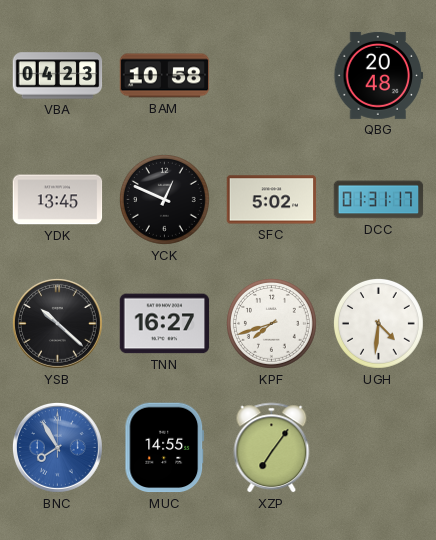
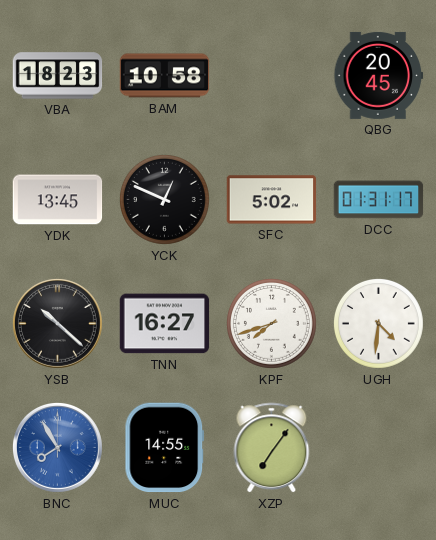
VBA: 04:23 -> 18:23 (58, 76)
QBG: 20:48 -> 20:45 (379, 75)
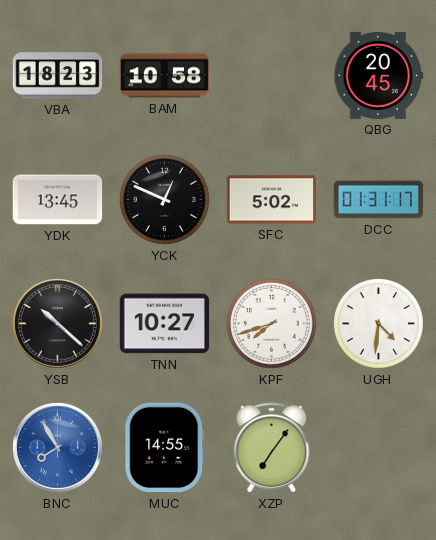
TNN: 16:27 -> 10:27 (165, 324)
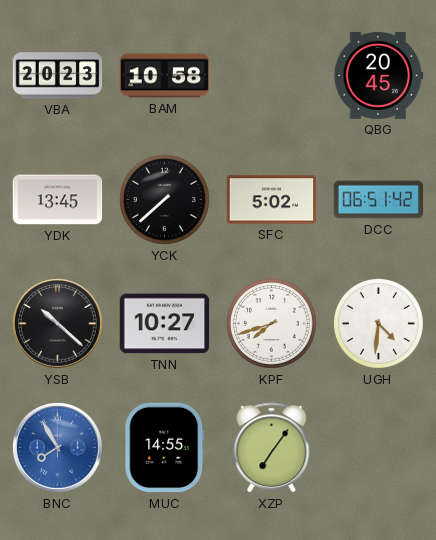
VBA: 18:23 -> 20:23 (58, 76)
YCK: 12:49 -> 7:38 (164, 199)
DCC: 01:31 -> 06:51 (379, 200)
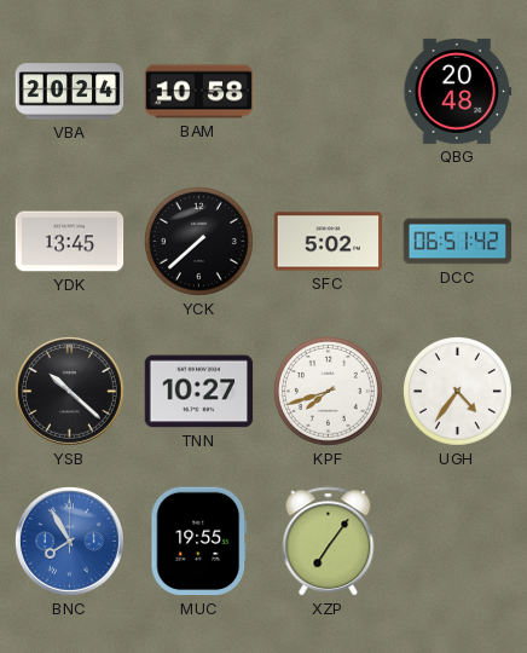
VBA: 20:23 -> 20:24 (70, 92)
QBG: 20:45 -> 20:48 (458, 91)
UGH: 4:31 -> 4:36 (457, 391)
MUC: 14:55 -> 19:55 (199, 542)
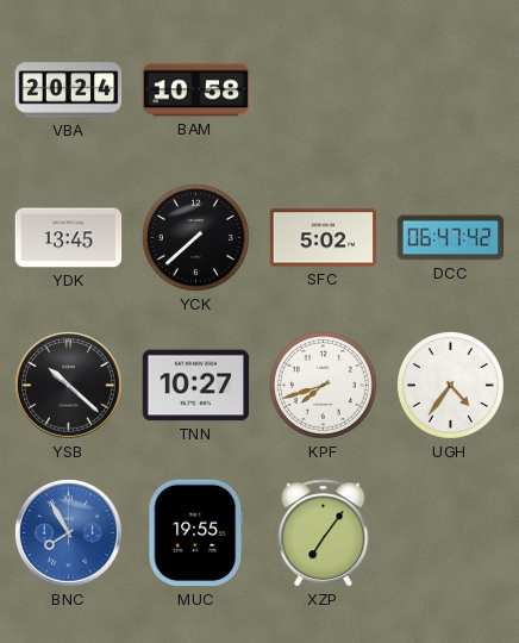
QBG: 20:48 -> none (458, 91)
DCC: 06:51 -> 06:47 (451, 238)
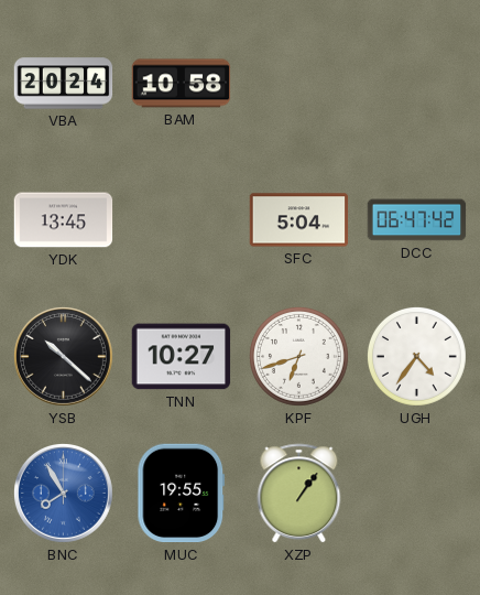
YCK: 7:38 -> none (195, 237)
SFC: 5:02 -> 5:04 (299, 220)
KPF: 7:42 -> 6:42 (298, 356)
XZP: 7:06 -> 1:06 (299, 494)
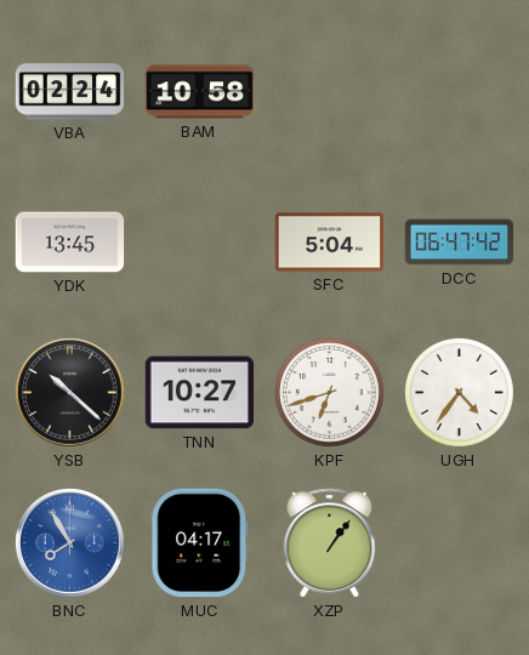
VBA: 20:24 -> 02:24 (70, 92)
MUC: 19:55 -> 04:17 (200, 543)
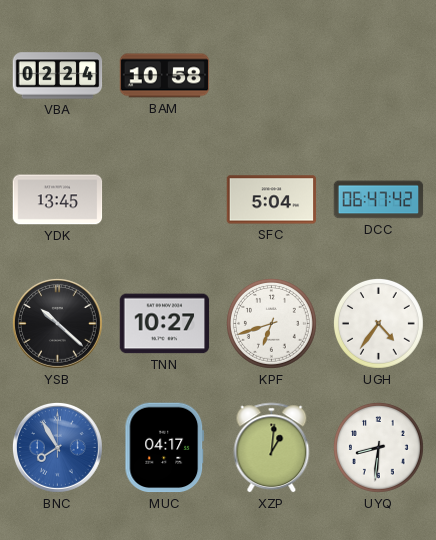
XZP: 1:06 -> 1:01 (272, 448)
UYQ: none -> 8:31 (378, 447)
